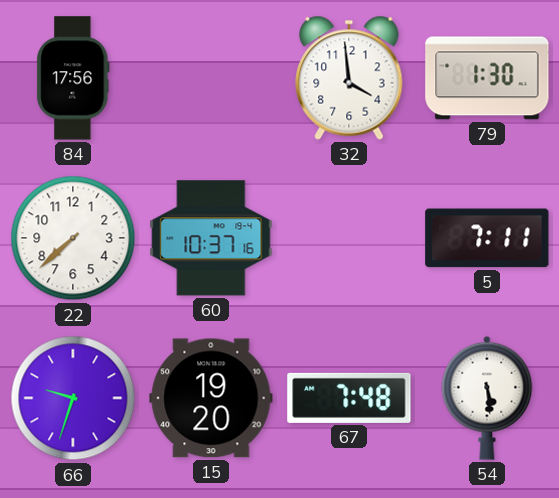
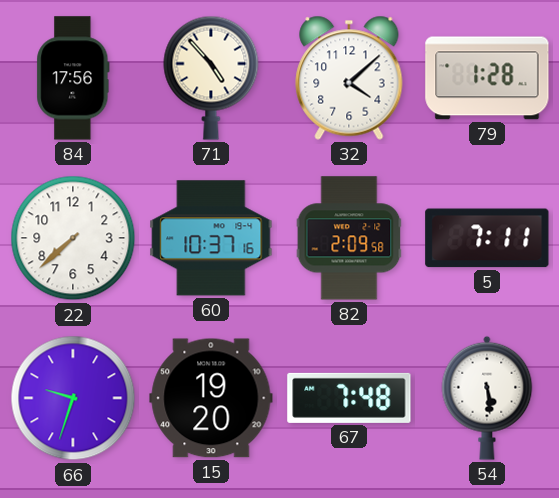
71: none -> 4:53 (211, 78)
32: 3:59 -> 4:08 (349, 78)
79: 1:30 -> 1:28 (487, 78)
82: none -> 2:09 (349, 238)
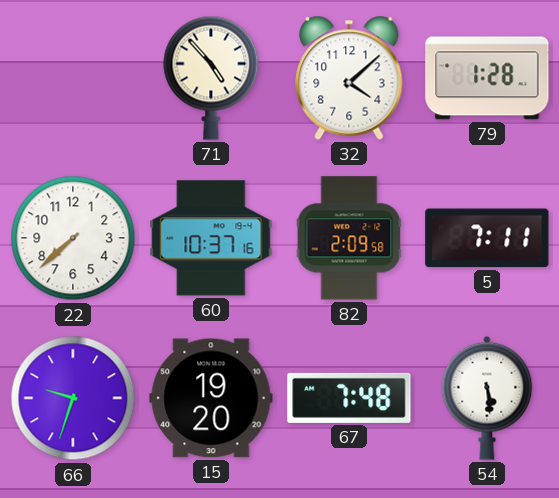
84: 17:56 -> none (73, 78)
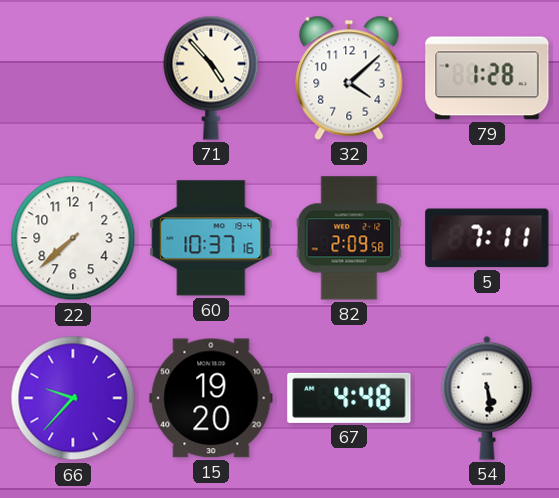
66: 9:33 -> 9:37 (73, 398)
67: 7:48 -> 4:48 (349, 398)
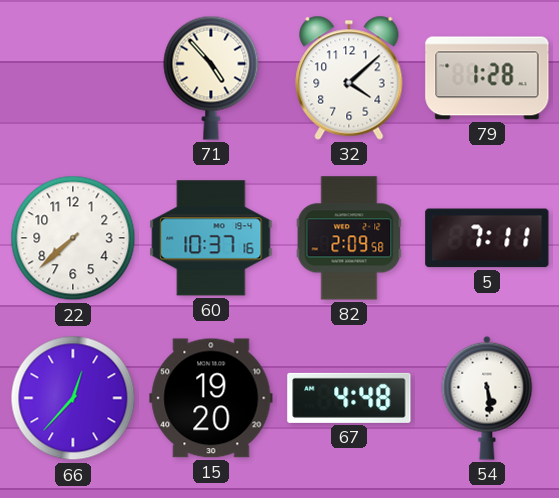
66: 9:37 -> 12:37 (73, 398)
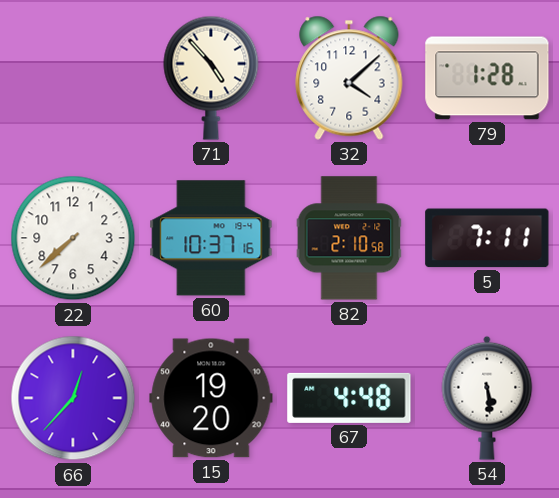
82: 2:09 -> 2:10 (349, 238)
